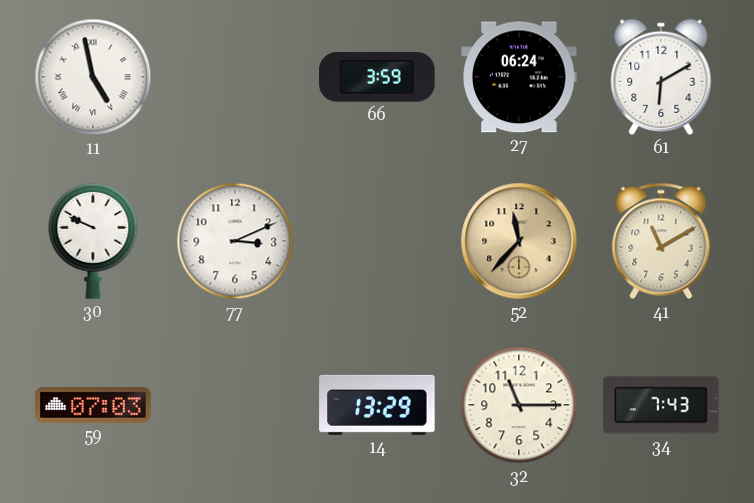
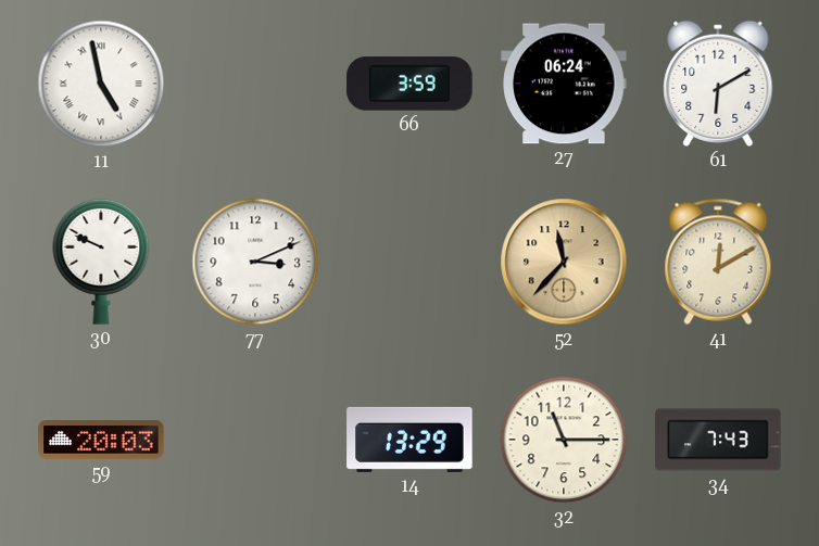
41: 11:10 -> 12:10 (718, 262)
59: 07:03 -> 20:03 (101, 440)
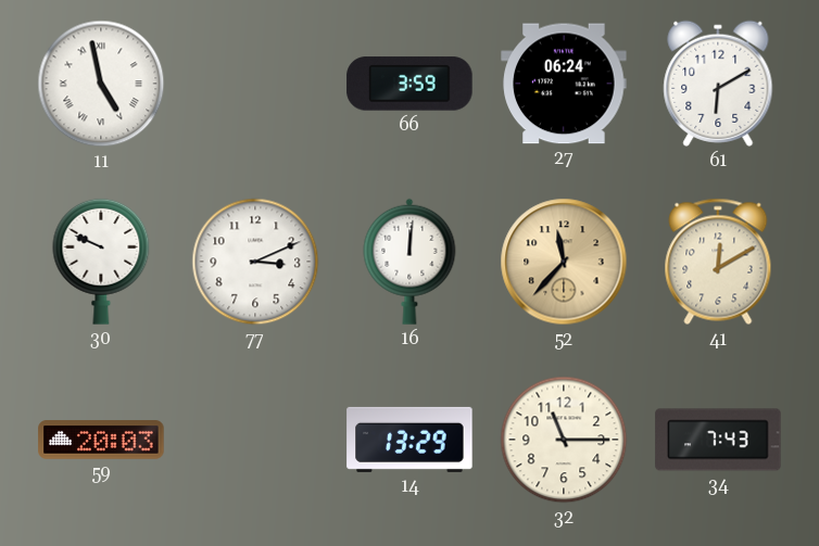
16: none -> 12:01 (409, 262)
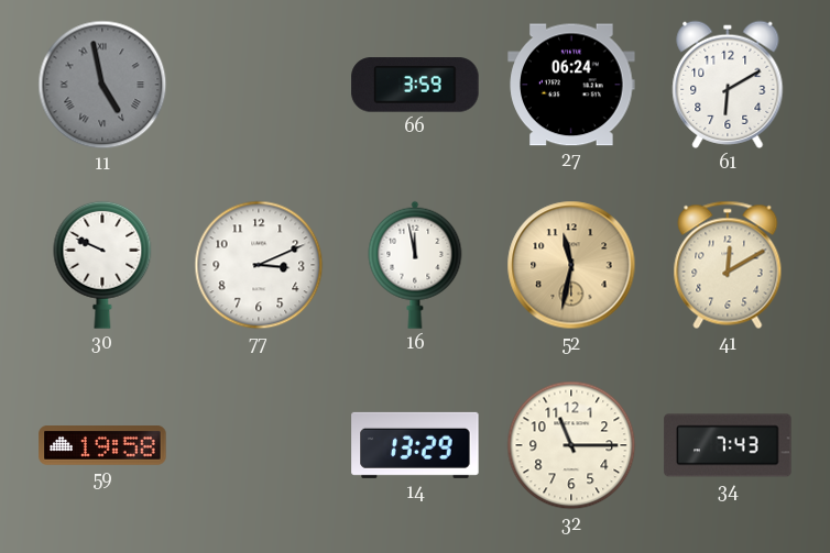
11 dial: white -> grey (102, 85)
16: 12:01 -> 11:58 (415, 265)
52: 11:37 -> 11:32 (571, 265)
59: 20:03 -> 19:58 (102, 445)
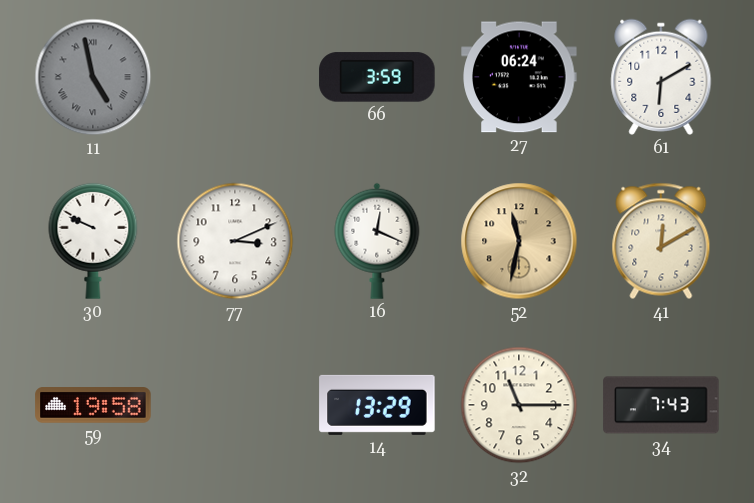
16: 11:58 -> 12:19 (377, 241)
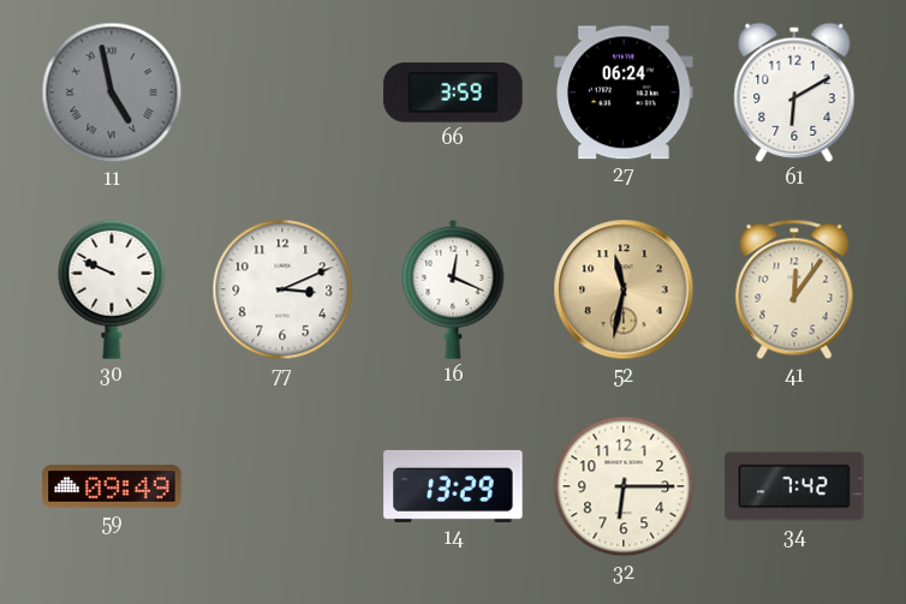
41: 12:10 -> 12:06 (794, 289)
59: 19:58 -> 09:49 (112, 486)
32: 11:15 -> 6:15 (624, 486)
34: 7:43 -> 7:42 (794, 486)
